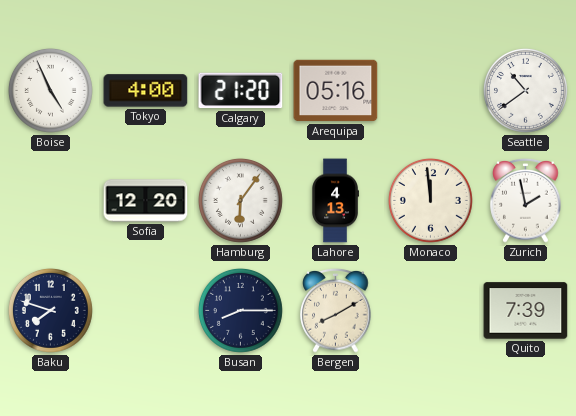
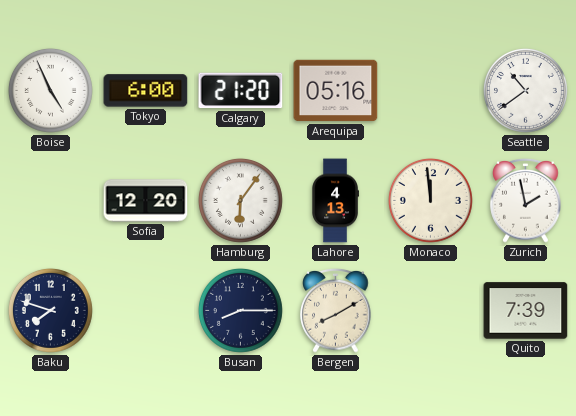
Tokyo: 4:00 -> 6:00 (146, 91)
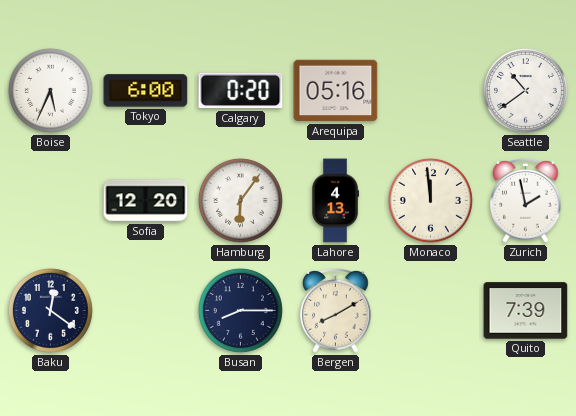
Boise: 4:56 -> 5:34 (50, 90)
Calgary: 21:20 -> 0:20 (241, 91)
Baku: 7:48 -> 12:21 (50, 310)
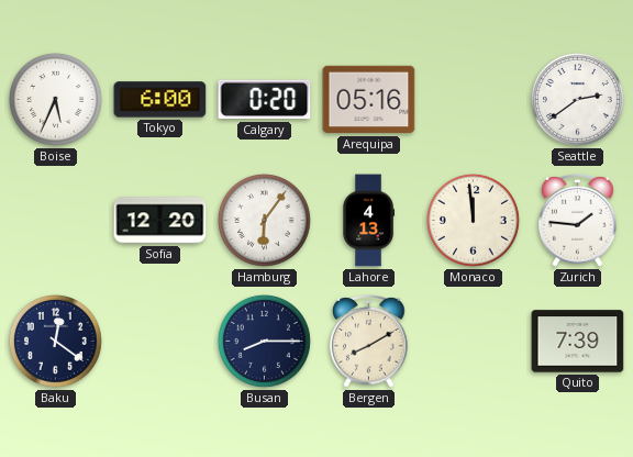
Seattle: 10:39 -> 2:39 (577, 99)
Zurich: 1:58 -> 1:46 (578, 221)
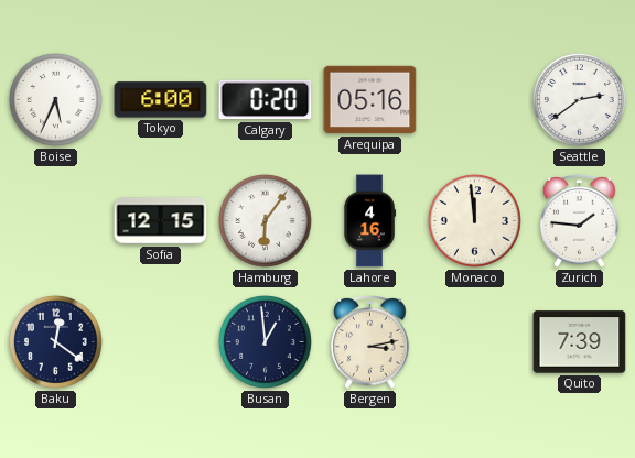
Sofia: 12:20 -> 12:15 (161, 221)
Lahore: 4:13 -> 4:16 (369, 221)
Busan: 8:15 -> 12:59 (265, 341)
Bergen: 8:10 -> 3:13 (370, 342)
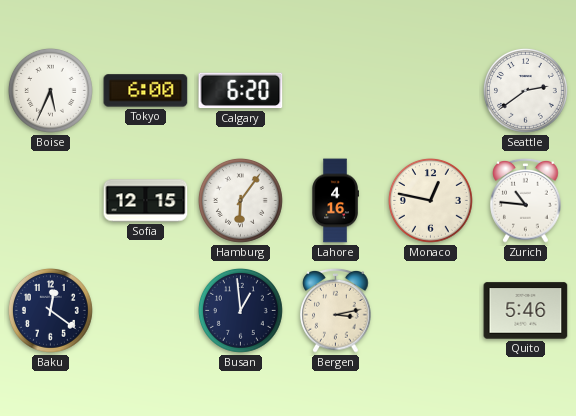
Calgary: 0:20 -> 6:20 (241, 91)
Arequipa: 05:16 -> none (370, 100)
Monaco: 11:59 -> 12:47 (430, 200)
Zurich: 1:46 -> 10:46 (526, 201)
Quito: 7:39 -> 5:46 (526, 311)
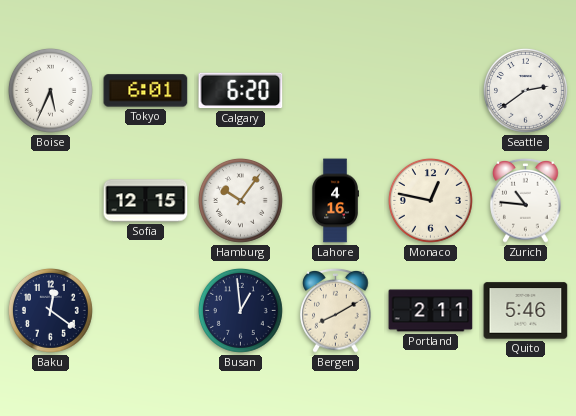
Tokyo: 6:00 -> 6:01 (146, 91)
Hamburg: 6:06 -> 10:06 (240, 200)
Bergen: 3:13 -> 8:10 (336, 311)
Portland: none -> 2:11 (431, 311)
